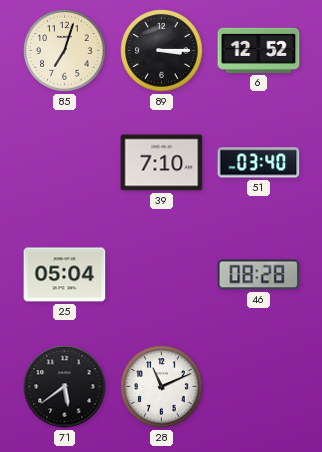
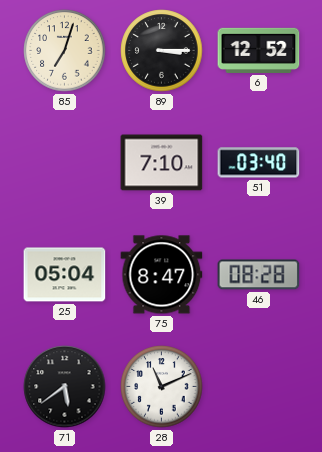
75: none -> 8:47 (162, 275)
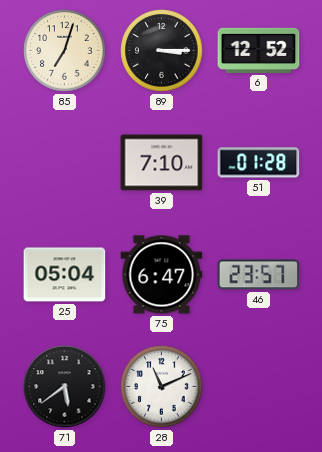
51: 03:40 -> 01:28 (259, 163)
75: 8:47 -> 6:47 (162, 275)
46: 08:28 -> 23:57 (259, 275)
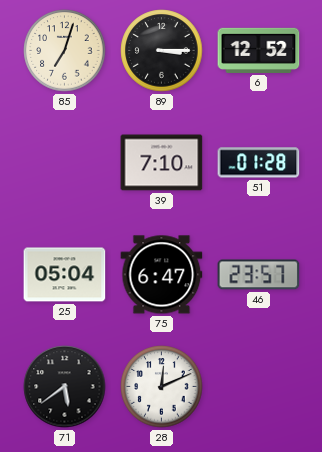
28: 11:11 -> 12:11 (162, 387)
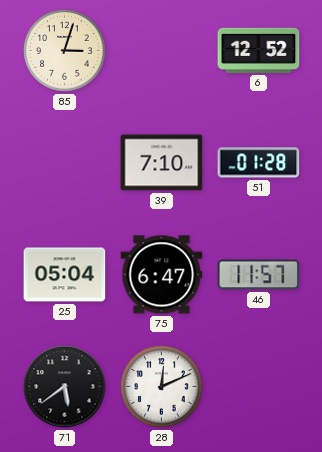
85: 7:03 -> 3:03 (65, 51)
89: 3:15 -> none (162, 51)
46: 23:57 -> 11:57 (259, 275)
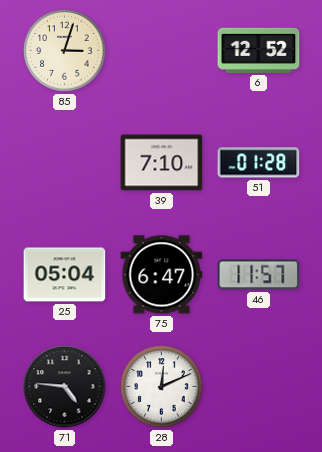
71: 5:39 -> 4:46 (65, 387)
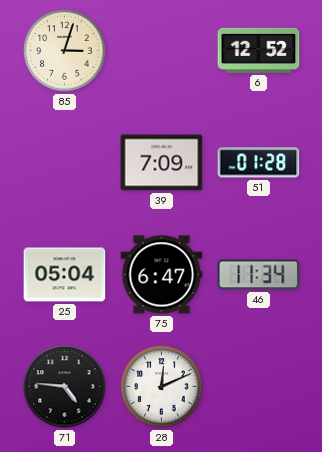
39: 7:10 -> 7:09 (162, 163)
46: 11:57 -> 11:34 (259, 275)
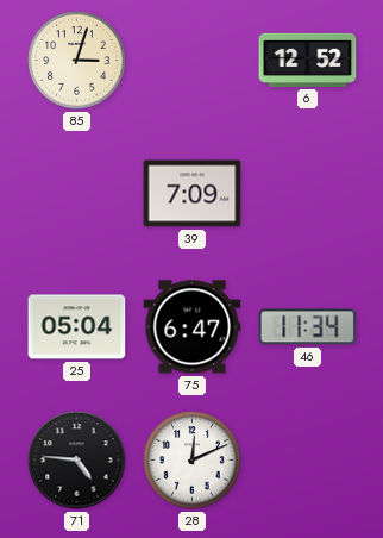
51: 01:28 -> none (259, 163)
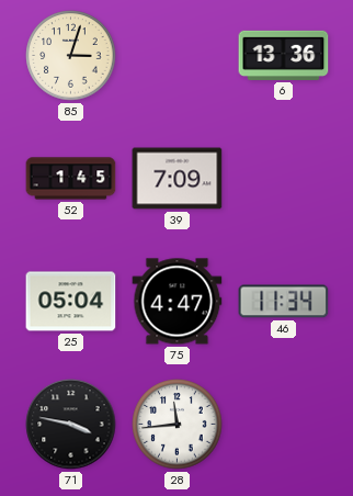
6: 12:52 -> 13:36 (284, 55)
52: none -> 1:45 (71, 179)
75: 6:47 -> 4:47 (178, 302)
71: 4:46 -> 3:47 (71, 425)
28: 12:11 -> 11:44 (178, 425)
